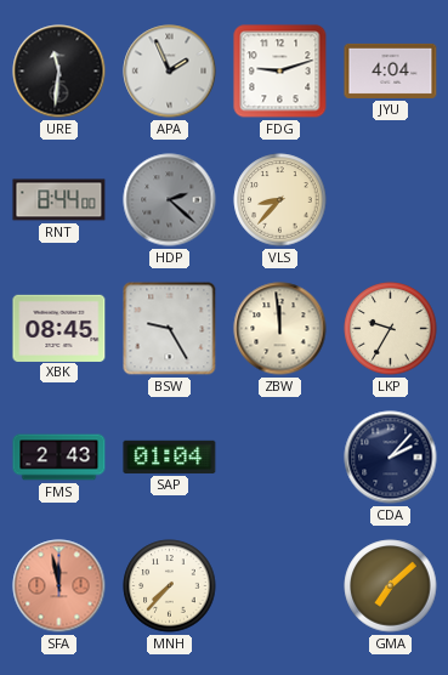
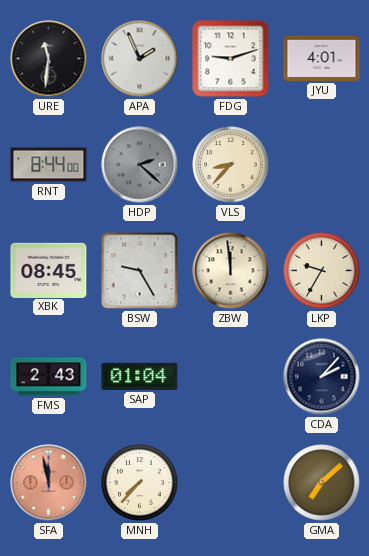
JYU: 4:04 -> 4:01 (322, 58)
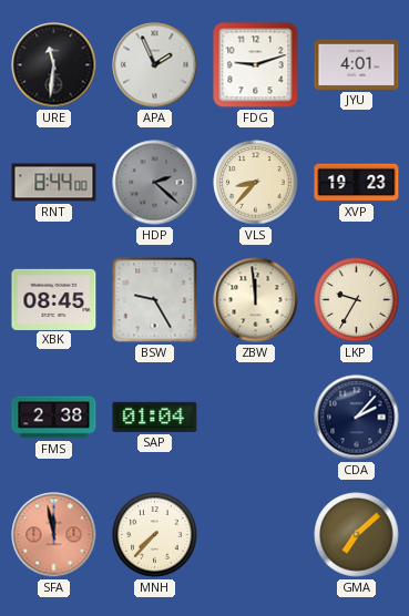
XVP: none -> 19:23 (357, 183)
FMS: 2:43 -> 2:38 (54, 418)
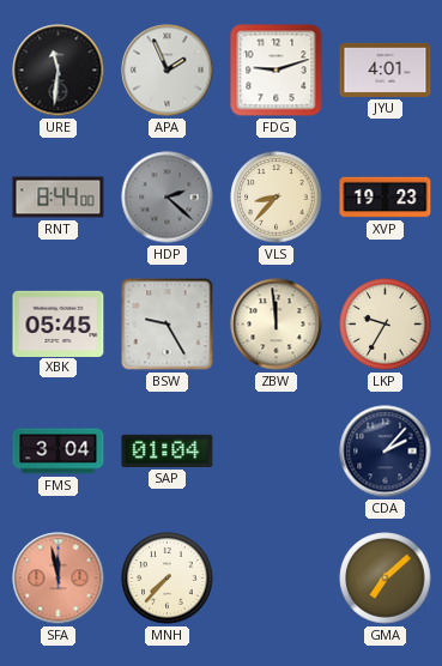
XBK: 08:45 -> 05:45 (59, 323)
FMS: 2:38 -> 3:04 (59, 452)
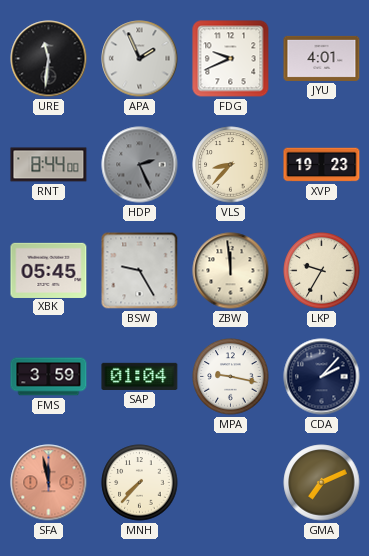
FDG: 9:12 -> 9:41 (231, 59)
HDP: 2:22 -> 2:26 (140, 165)
FMS: 3:04 -> 3:59 (49, 377)
MPA: none -> 9:17 (231, 377)
GMA: 7:08 -> 7:11 (322, 483)
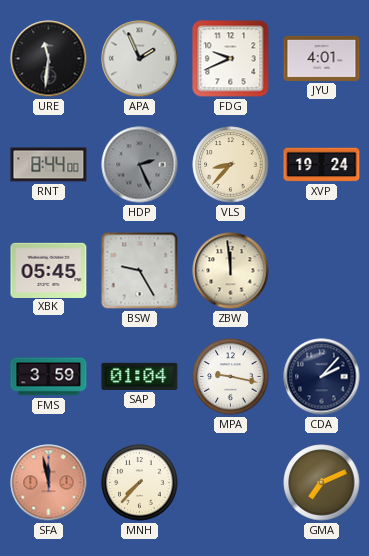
XVP: 19:23 -> 19:24 (322, 165)
LKP: 9:35 -> none (322, 271)
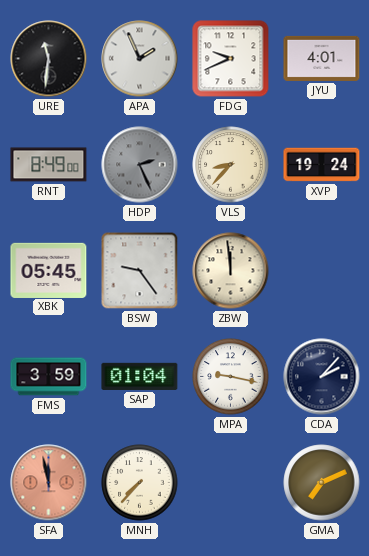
RNT: 8:44 -> 8:49 (49, 165)
BSW: 9:25 -> 9:24 (140, 271)
